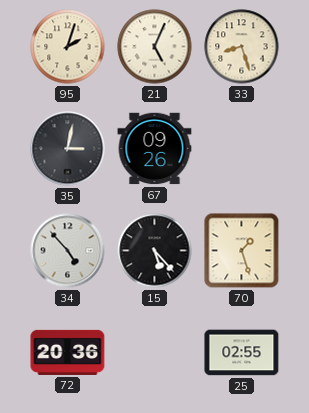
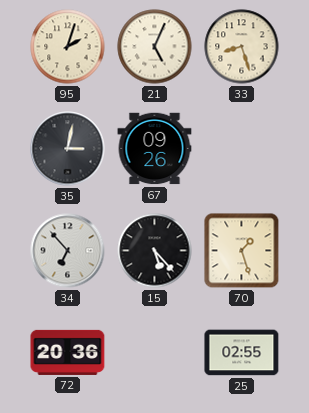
34: 4:53 -> 6:53 (68, 251)
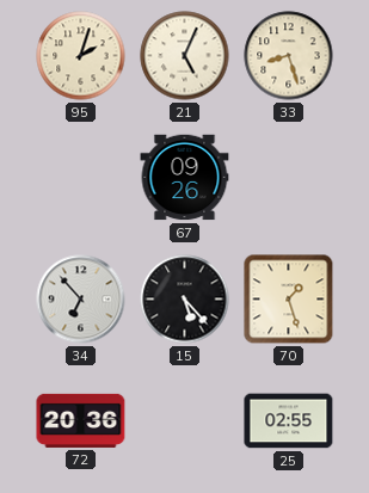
35: 3:02 -> none (68, 149)
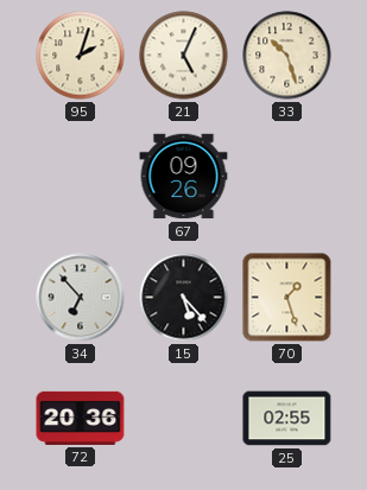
33: 8:27 -> 10:27 (287, 56)
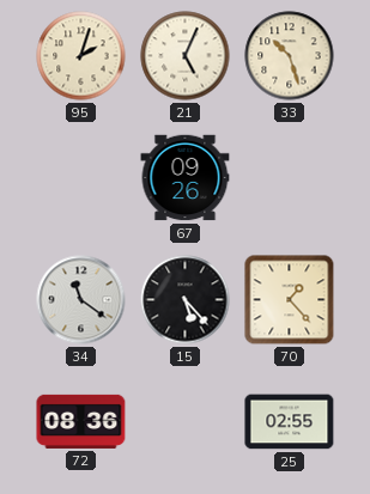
34: 6:53 -> 11:21 (81, 300)
70: 1:27 -> 1:23 (290, 300)
72: 20:36 -> 08:36 (81, 421)
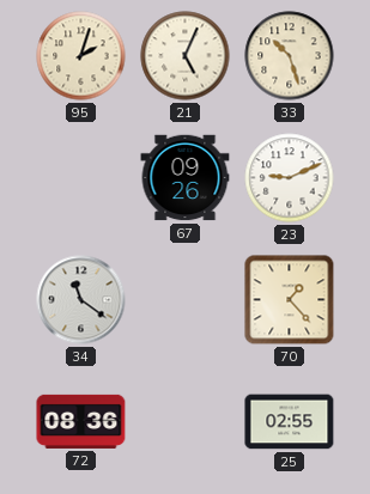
23: none -> 9:11 (290, 178)
15: 5:23 -> none (186, 300)
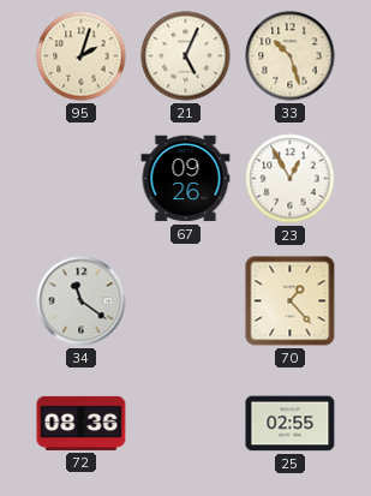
23: 9:11 -> 12:55 (291, 179)
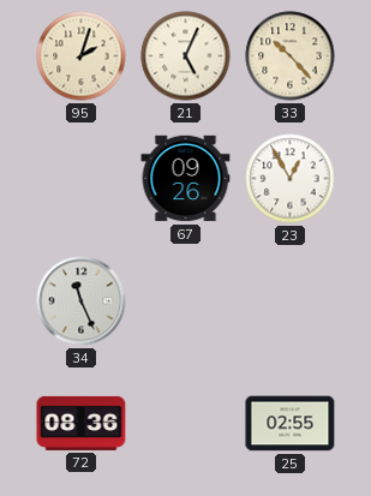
33: 10:27 -> 10:23 (291, 56)
34: 11:21 -> 11:26 (82, 301)
70: 1:23 -> none (291, 301)
